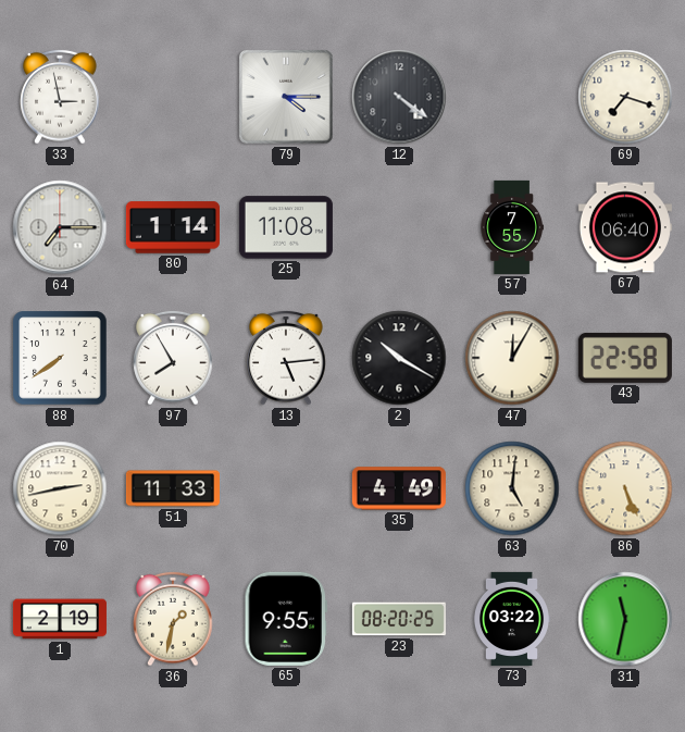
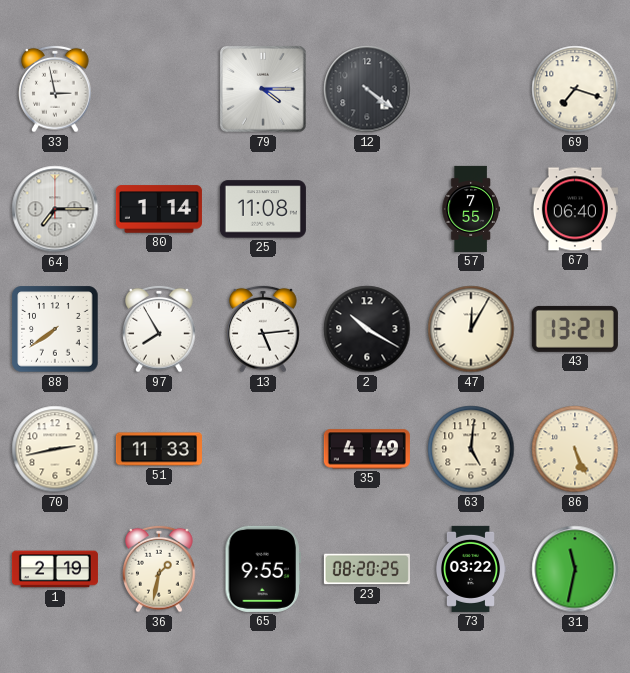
43: 22:58 -> 13:21 (575, 329)
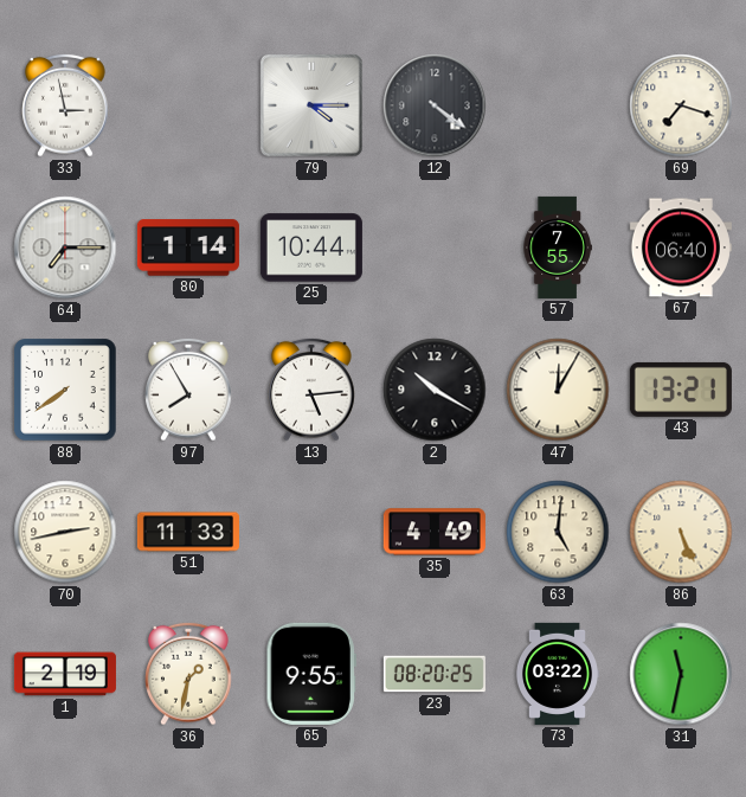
25: 11:08 -> 10:44 (311, 248)
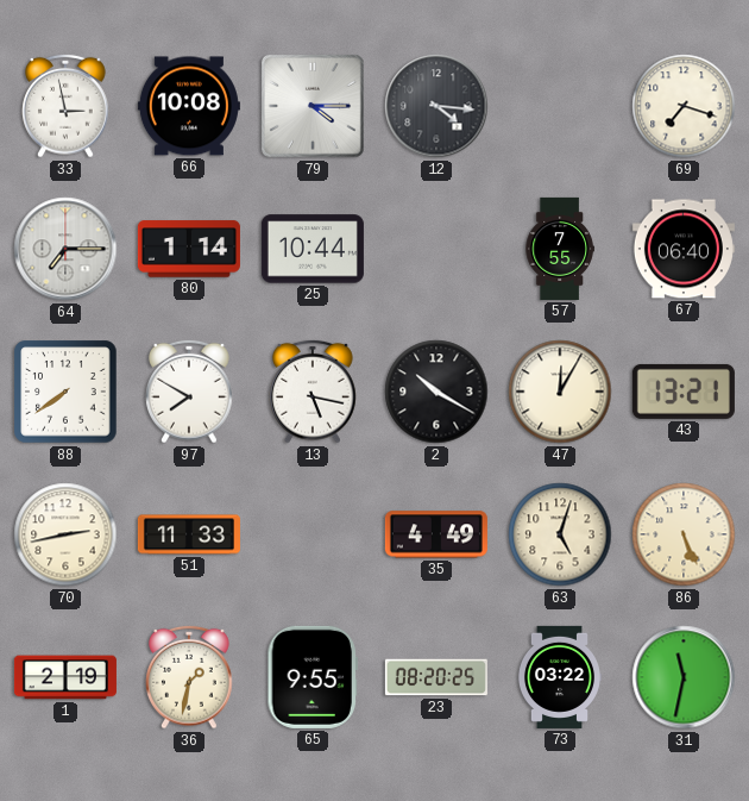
66: none -> 10:08 (189, 106)
12: 4:21 -> 4:16 (436, 106)
97: 7:55 -> 7:50 (189, 392)
13: 5:14 -> 5:17 (313, 392)
63: 5:01 -> 5:03 (560, 534)
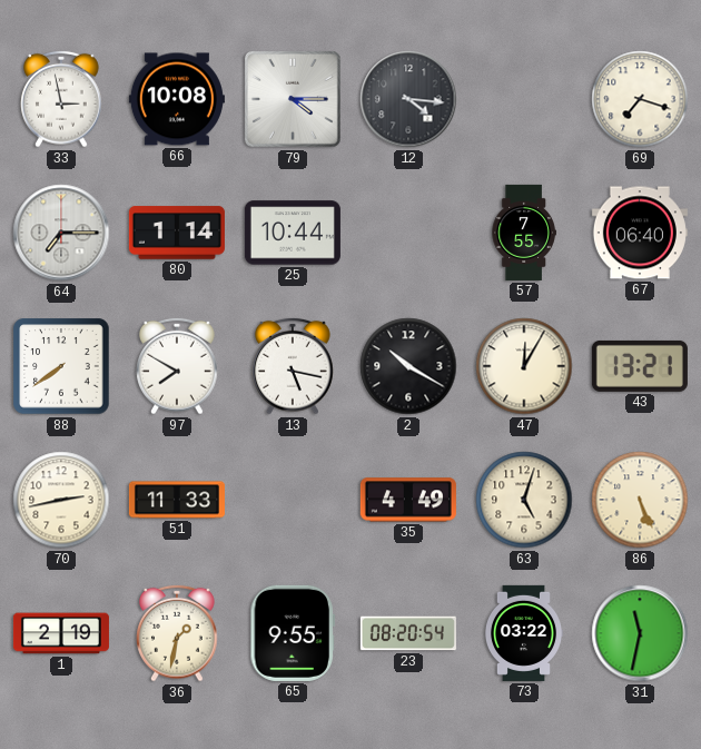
23: 08:20:25 -> 08:20:54 (408, 633)
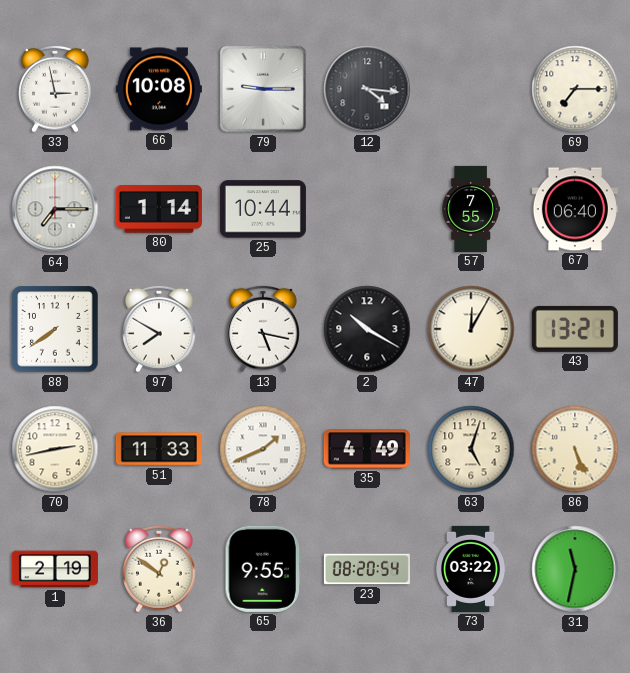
79: 4:15 -> 9:15 (263, 89)
69: 7:18 -> 7:15 (575, 89)
78: none -> 1:41 (263, 449)
36: 1:32 -> 12:51 (159, 569)
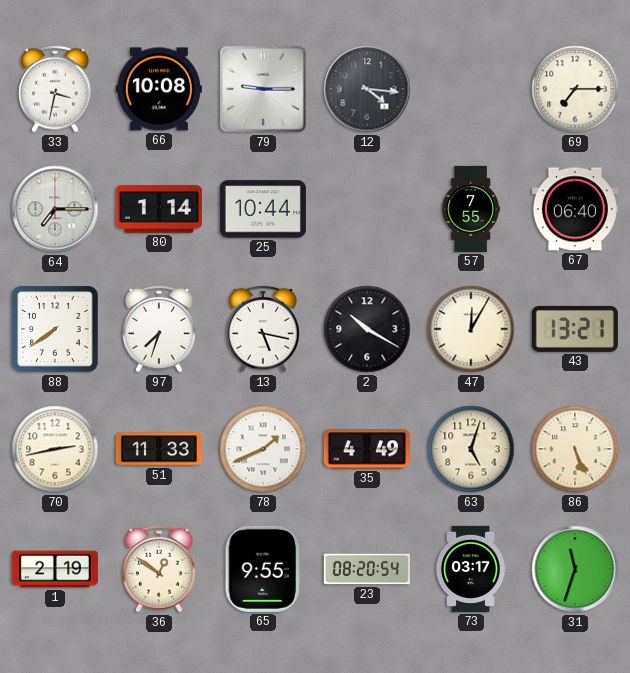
33: 2:58 -> 3:32 (55, 89)
97: 7:50 -> 7:33 (159, 329)
73: 03:22 -> 03:17 (470, 569)
31: 11:32 -> 11:33 (575, 569)
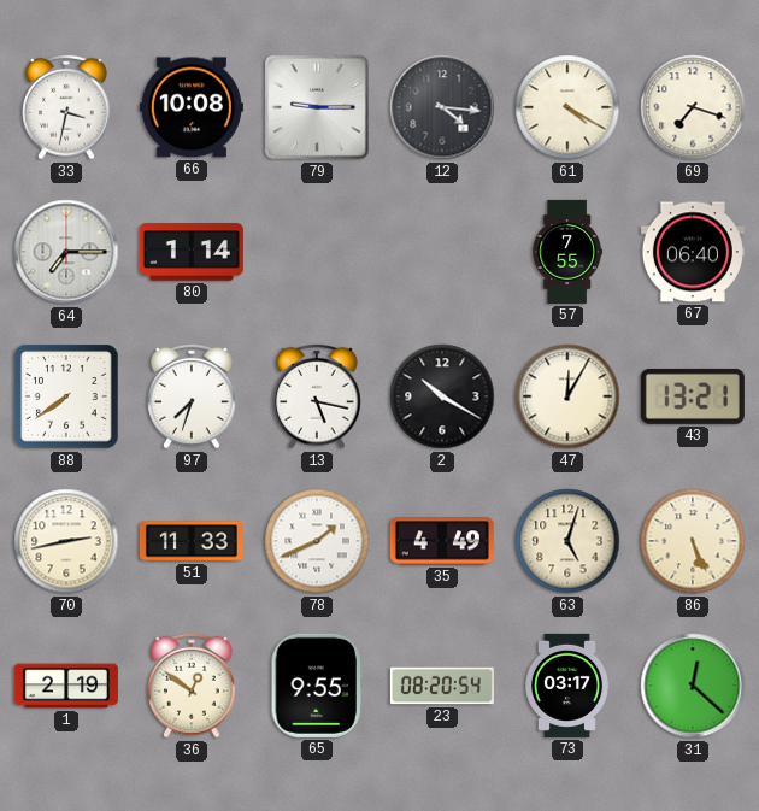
61: none -> 4:20 (567, 107)
69: 7:15 -> 7:18 (693, 107)
25: 10:44 -> none (263, 209)
31: 11:33 -> 12:22 (693, 686)
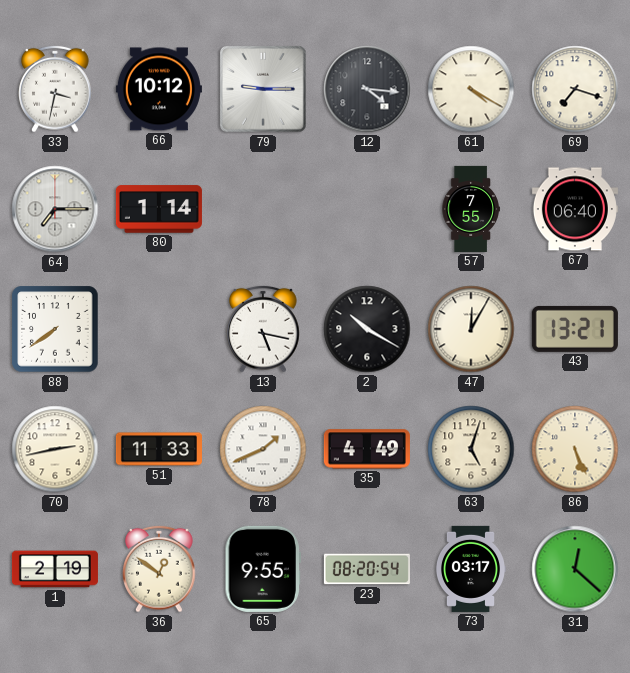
66: 10:08 -> 10:12 (159, 89)
97: 7:33 -> none (192, 396)
